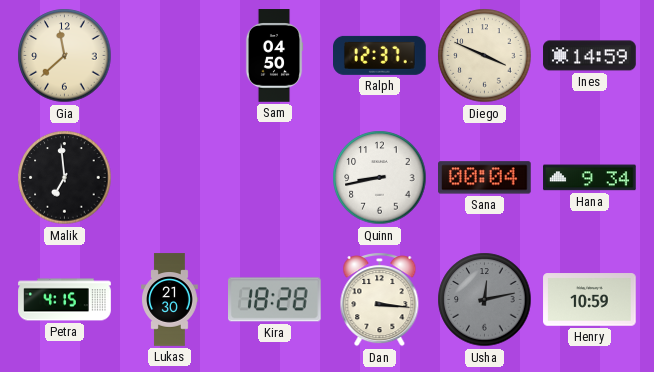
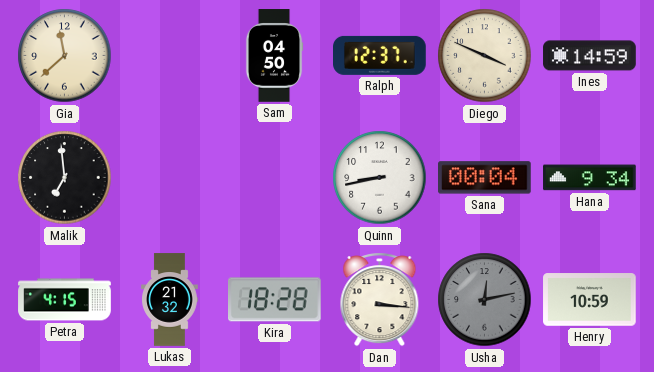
Lukas: 21:30 -> 21:32 (170, 300)
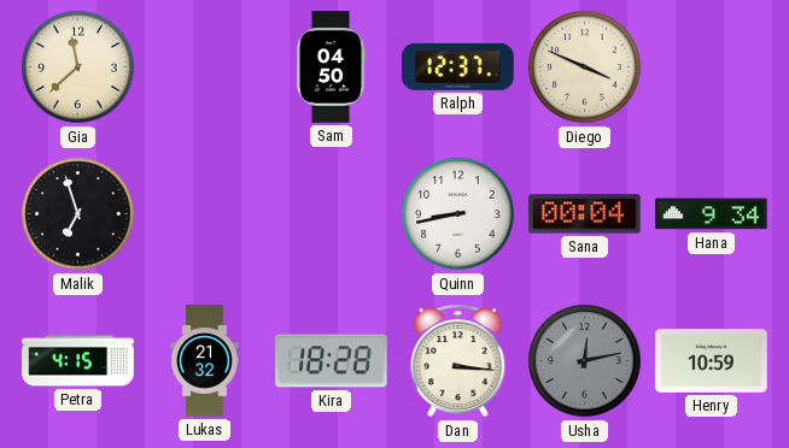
Ines: 14:59 -> none (590, 56)
Malik: 6:59 -> 6:57 (78, 214)
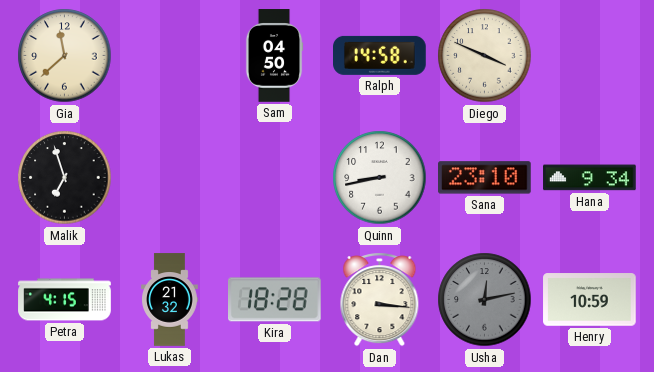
Ralph: 12:37 -> 14:58 (380, 55)
Sana: 00:04 -> 23:10 (485, 178)
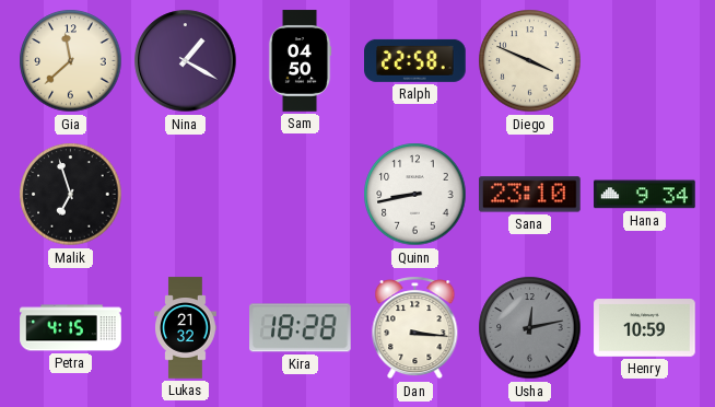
Nina: none -> 1:20 (186, 61)
Ralph: 14:58 -> 22:58 (415, 60)
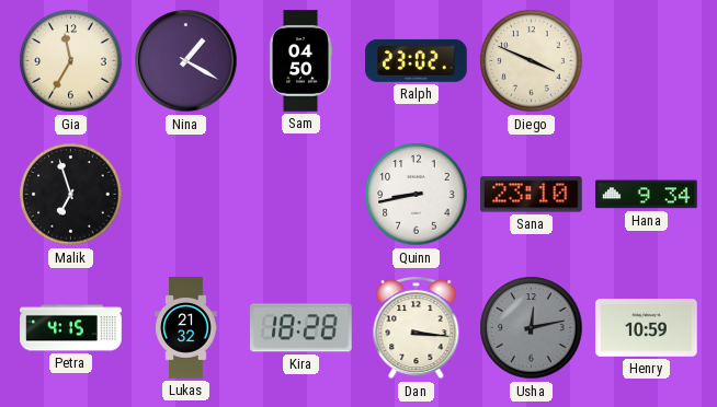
Gia: 11:38 -> 11:35 (71, 61)
Ralph: 22:58 -> 23:02 (417, 60)
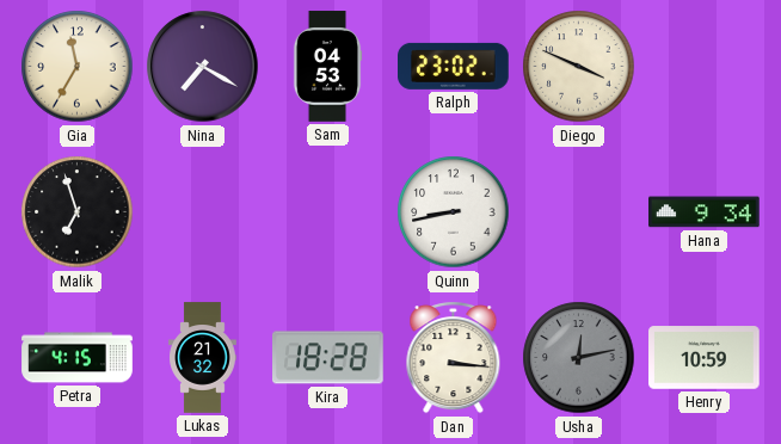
Nina: 1:20 -> 7:20 (203, 67)
Sam: 04:50 -> 04:53 (327, 67)
Sana: 23:10 -> none (532, 195)
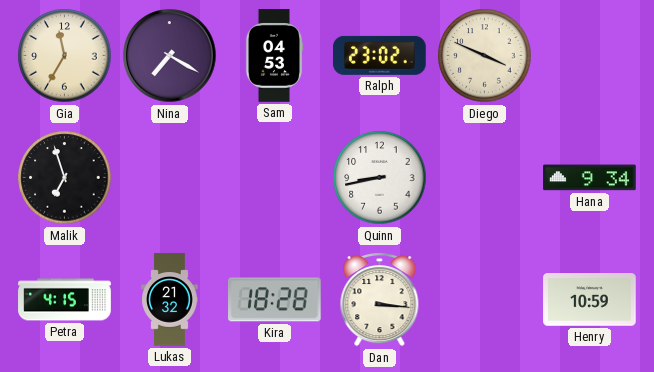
Usha: 12:13 -> none (579, 358)
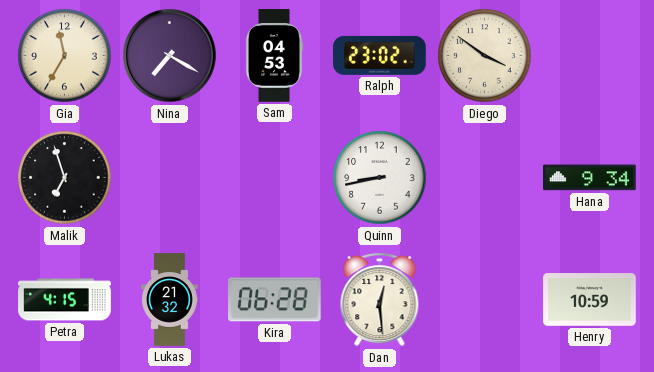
Diego: 3:49 -> 3:51 (485, 56)
Kira: 18:28 -> 06:28 (275, 300)
Dan: 3:16 -> 12:29 (380, 300)
